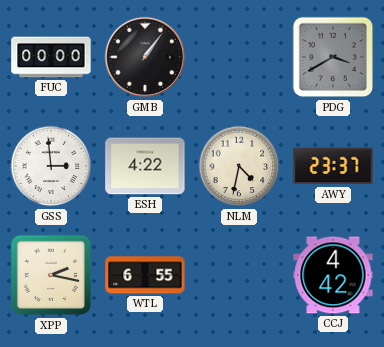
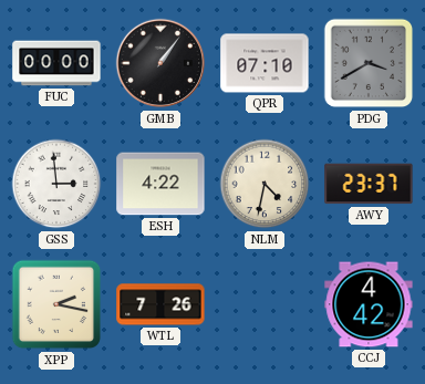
QPR: none -> 07:10 (265, 63)
WTL: 6:55 -> 7:26 (160, 304)
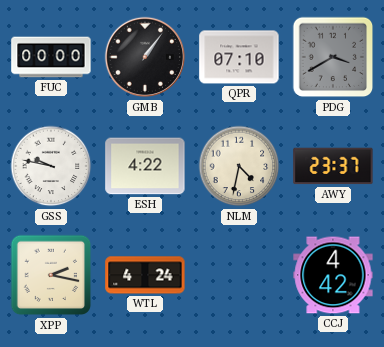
GSS: 2:59 -> 9:47 (51, 166)
WTL: 7:26 -> 4:24 (145, 275)
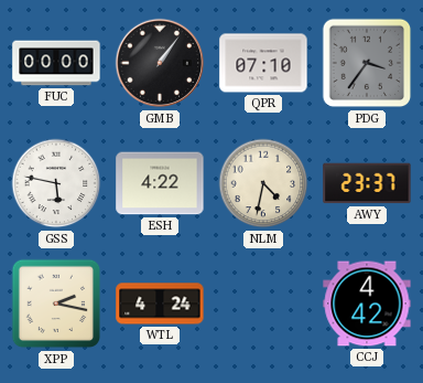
PDG: 3:40 -> 3:36 (367, 63)
GSS: 9:47 -> 5:47 (56, 183)
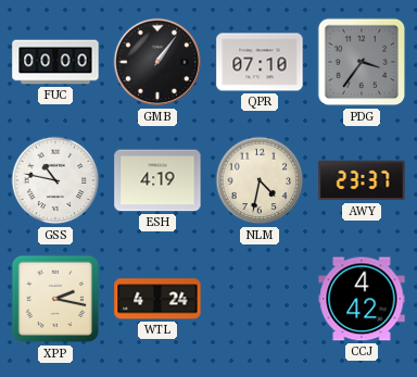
GSS: 5:47 -> 10:47 (55, 180)
ESH: 4:22 -> 4:19 (157, 180)
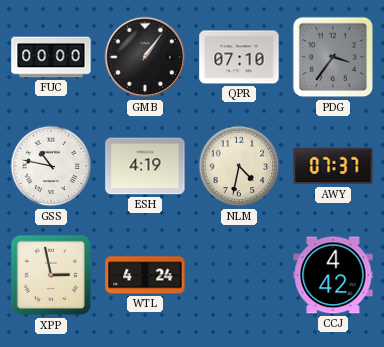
AWY: 23:37 -> 07:37 (333, 166)
XPP: 2:17 -> 2:58 (51, 275)
